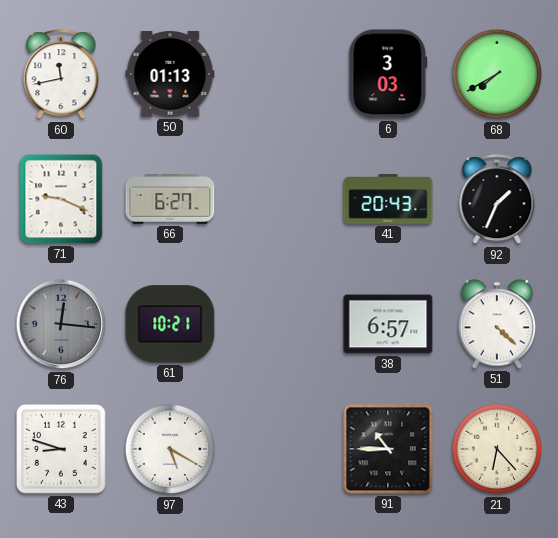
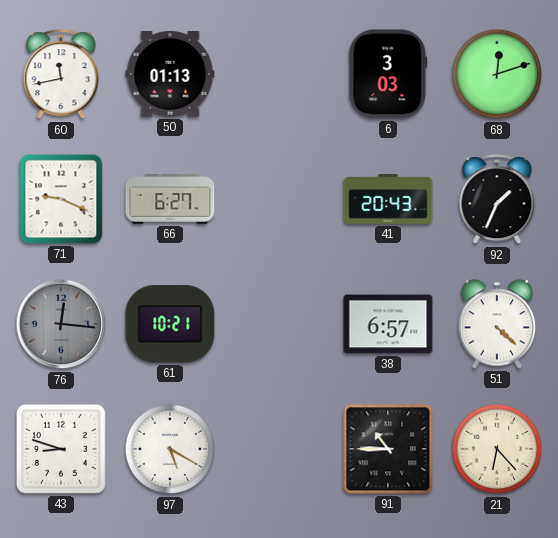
68: 7:40 -> 12:12 (497, 74)
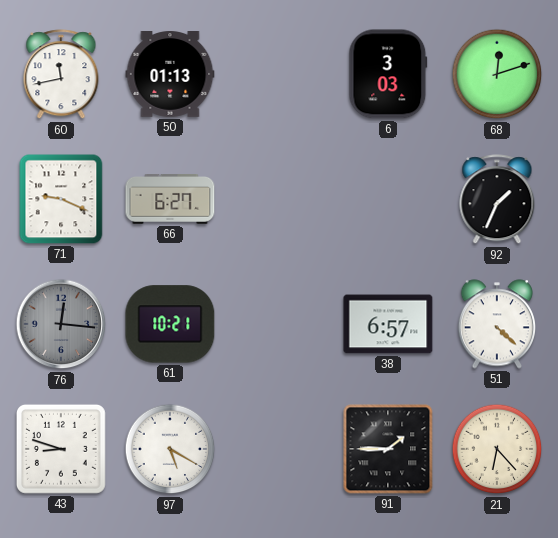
41: 20:43 -> none (388, 199)
91: 10:45 -> 1:45 (388, 449)
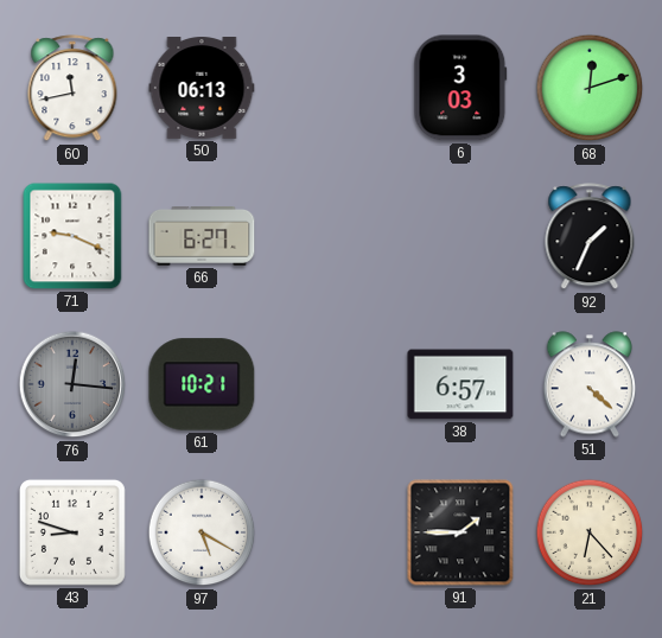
50: 01:13 -> 06:13 (202, 89)
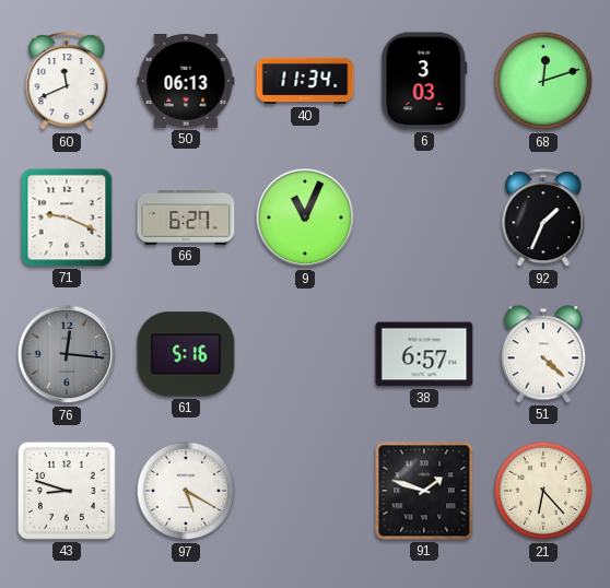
60: 11:43 -> 11:41 (67, 82)
40: none -> 11:34 (305, 81)
9: none -> 11:04 (305, 217)
61: 10:21 -> 5:16 (186, 354)
91: 1:45 -> 1:48 (424, 491)
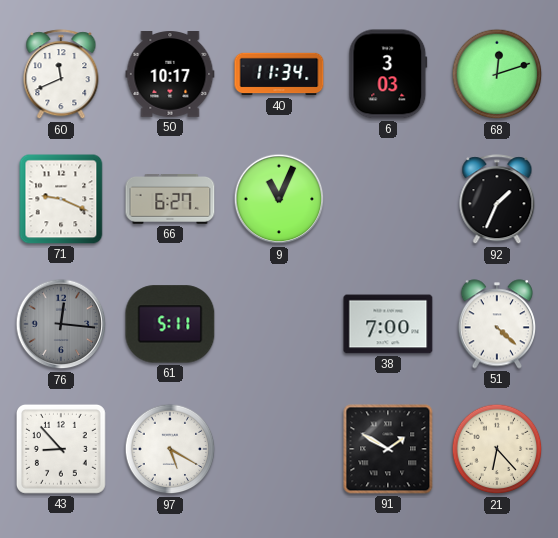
50: 06:13 -> 10:17 (170, 75)
61: 5:16 -> 5:11 (170, 324)
38: 6:57 -> 7:00 (388, 324)
43: 8:48 -> 8:53 (61, 449)
91: 1:48 -> 1:50 (388, 449)
